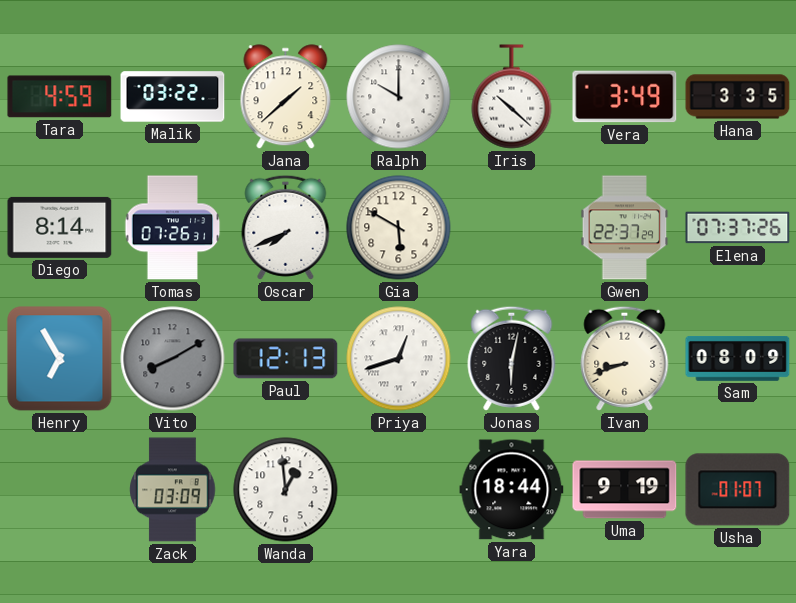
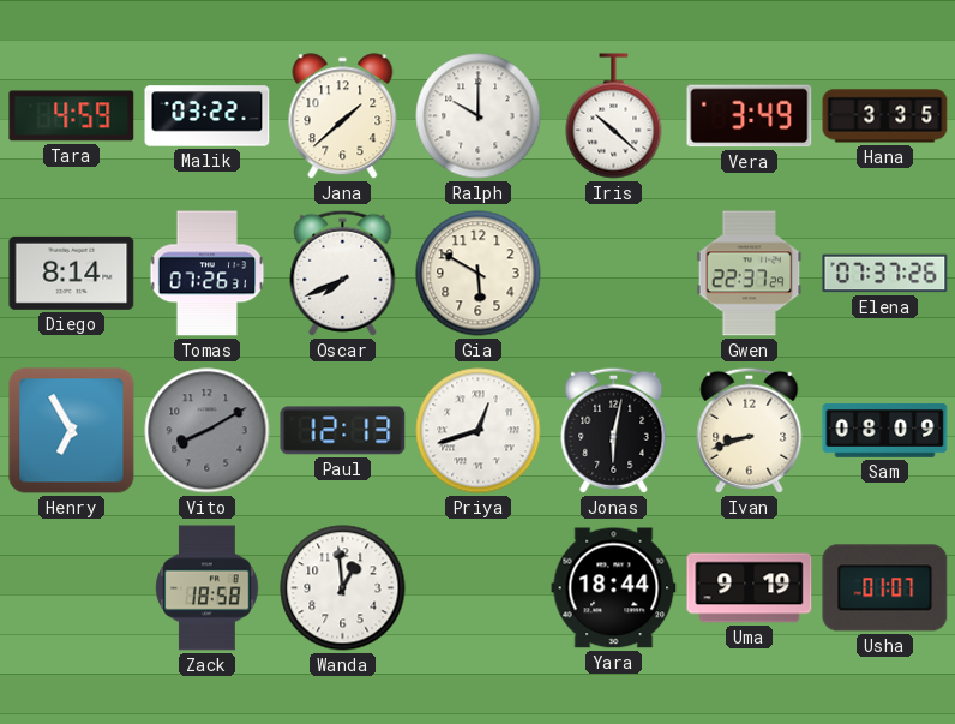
Zack: 03:09 -> 18:58 (208, 588)
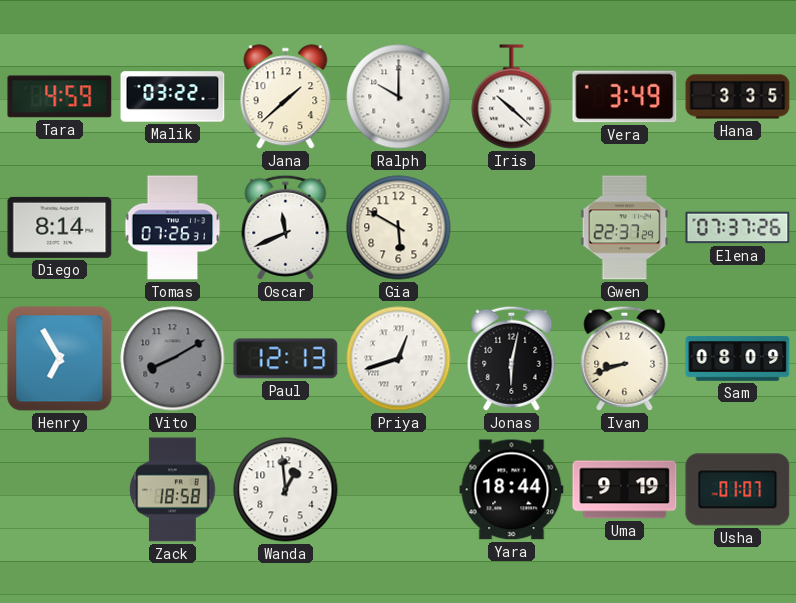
Oscar: 7:41 -> 11:41 (286, 227)
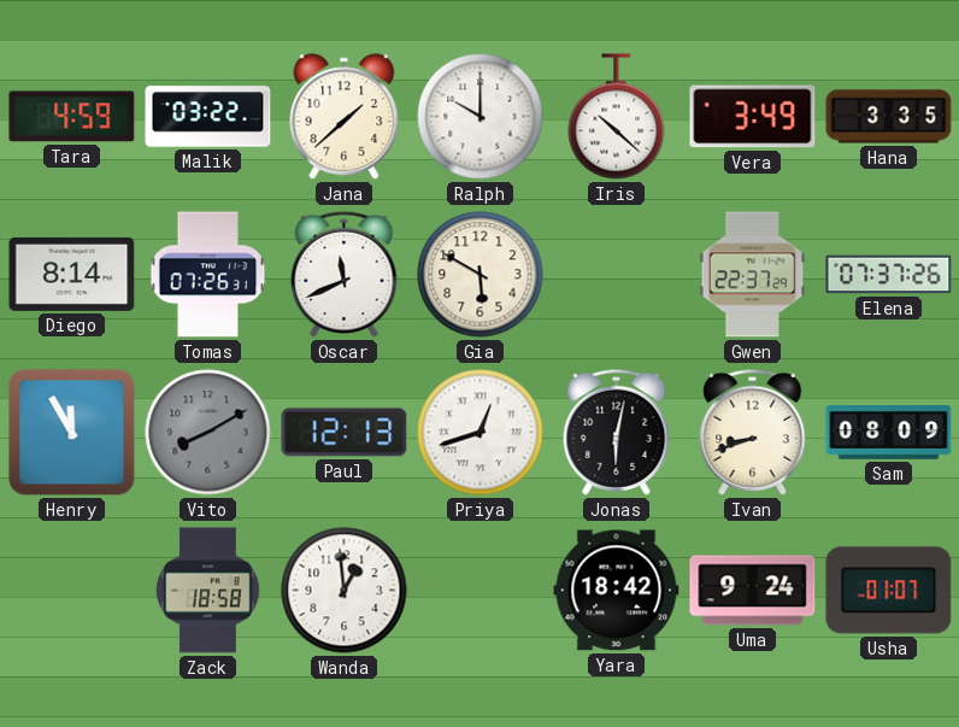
Henry: 6:55 -> 11:55 (72, 433)
Yara: 18:44 -> 18:42 (617, 591)
Uma: 9:19 -> 9:24 (753, 591)
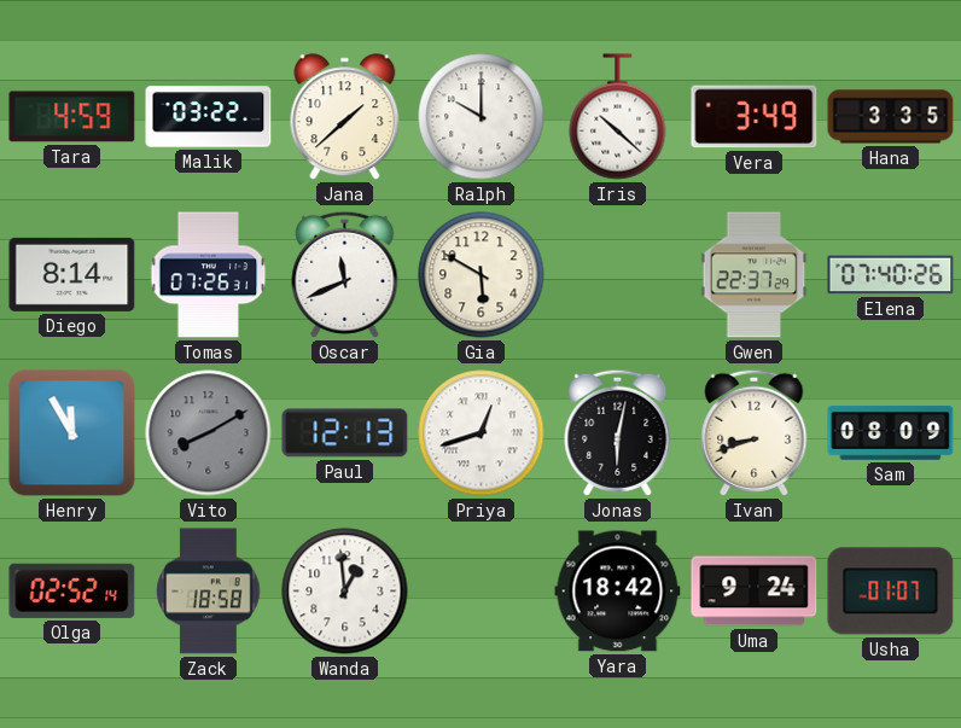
Elena: 07:37 -> 07:40 (891, 275)
Olga: none -> 02:52 (72, 590)
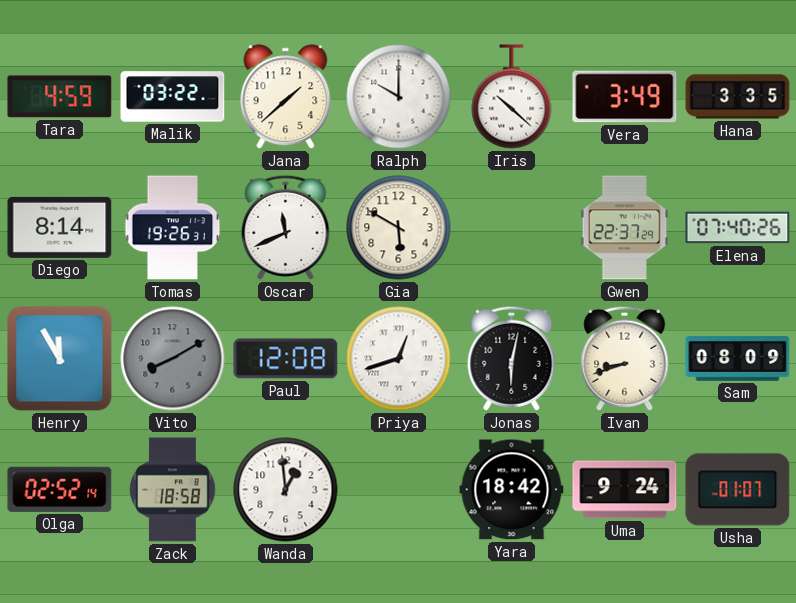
Tomas: 07:26 -> 19:26 (173, 228)
Paul: 12:13 -> 12:08 (286, 359)
